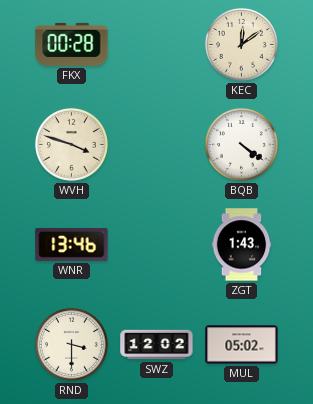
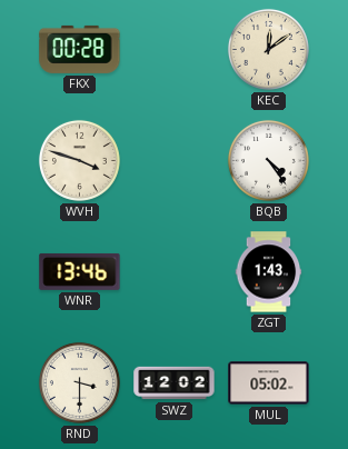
BQB: 4:21 -> 4:24 (268, 160)
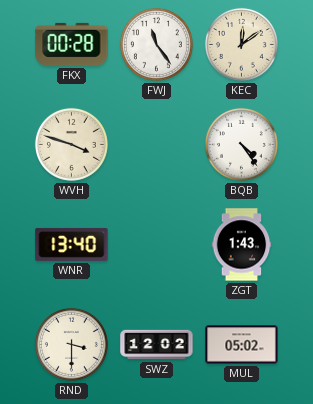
FWJ: none -> 11:24 (156, 44)
WNR: 13:46 -> 13:40 (72, 244)
